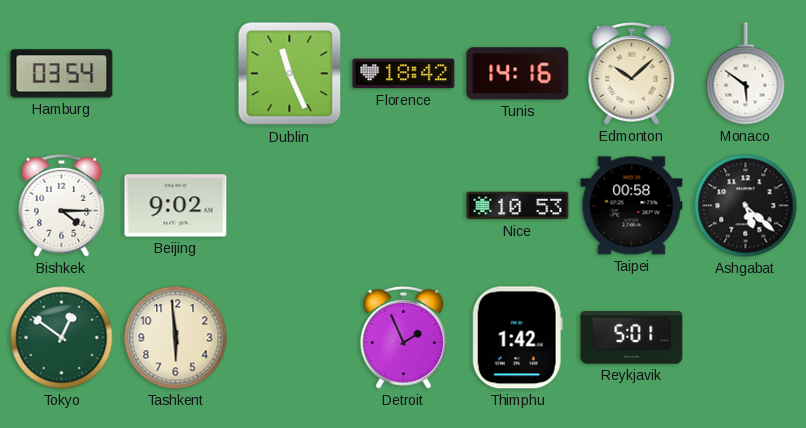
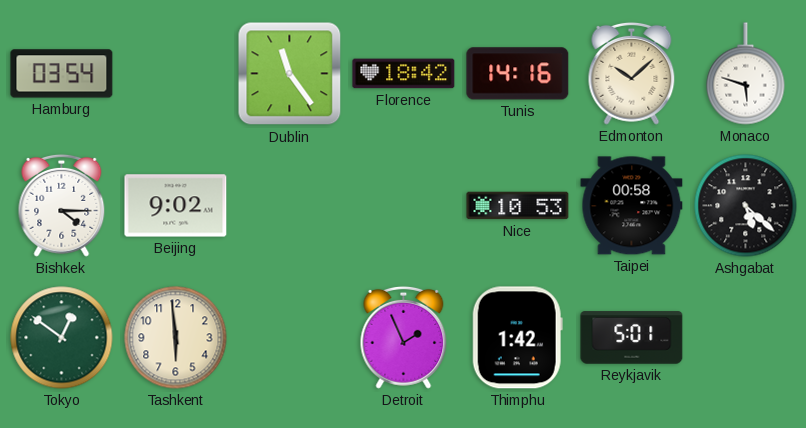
Dublin: 11:26 -> 11:24 (290, 74)
Monaco: 5:51 -> 5:48 (746, 74)
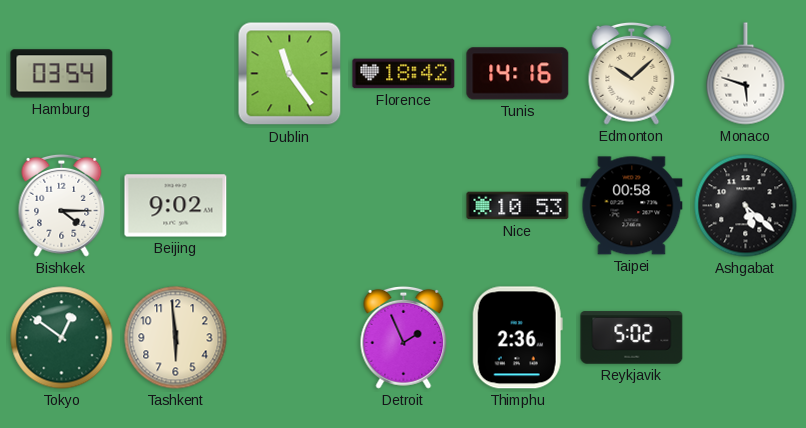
Thimphu: 1:42 -> 2:36 (517, 338)
Reykjavik: 5:01 -> 5:02 (632, 338)
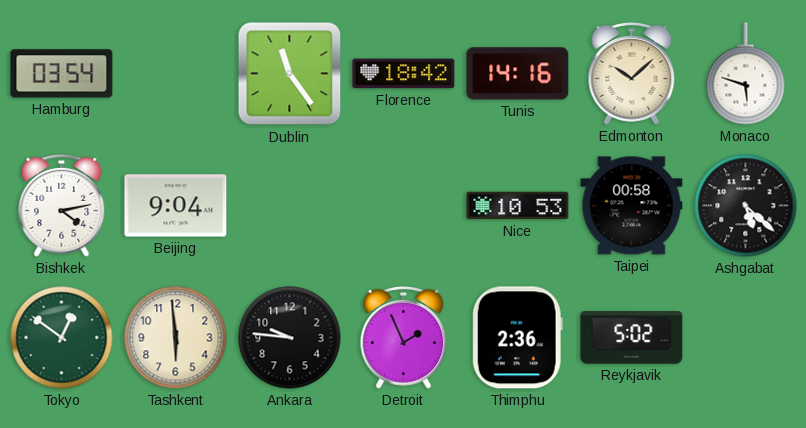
Bishkek: 4:15 -> 4:13 (62, 205)
Beijing: 9:02 -> 9:04 (176, 206)
Ankara: none -> 9:46 (290, 338)
